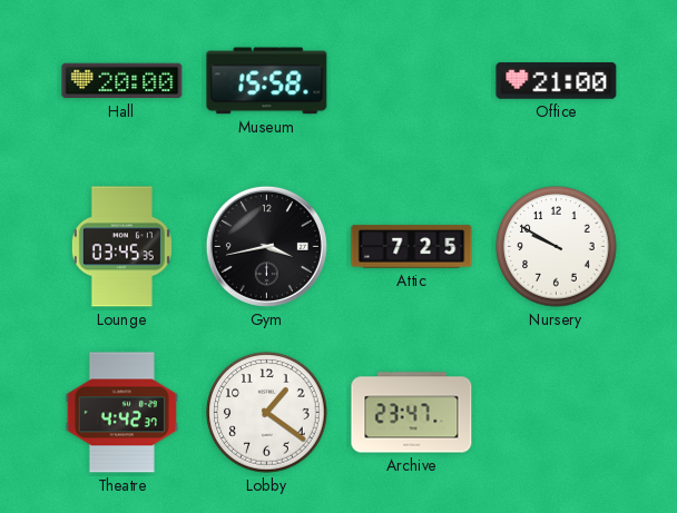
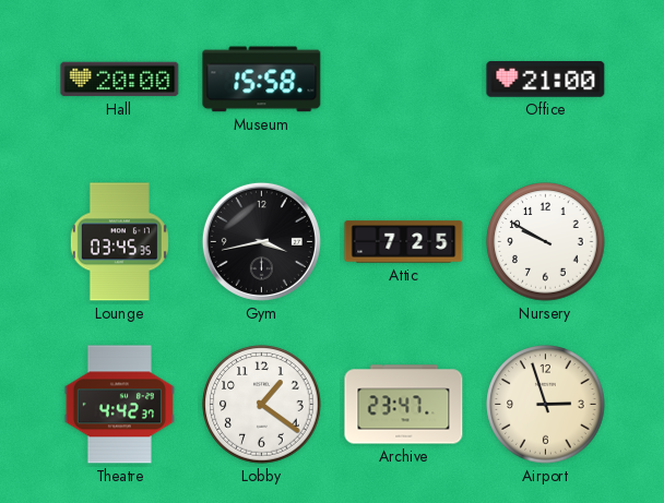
Airport: none -> 2:57 (546, 405)
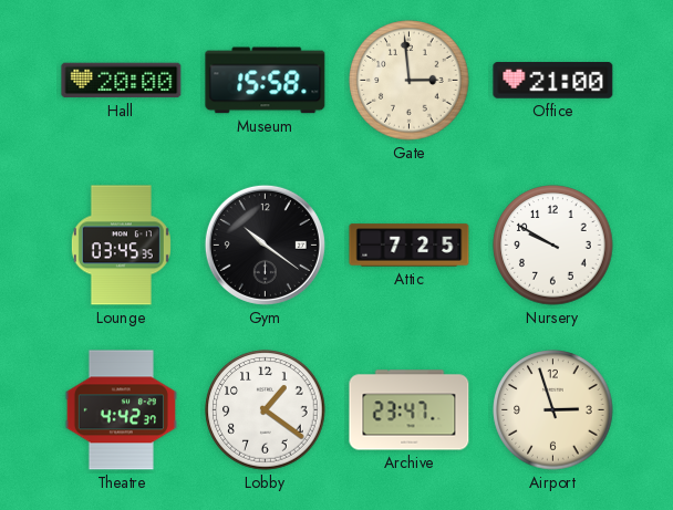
Gate: none -> 2:59 (410, 81)
Gym: 3:43 -> 10:21 (265, 244)
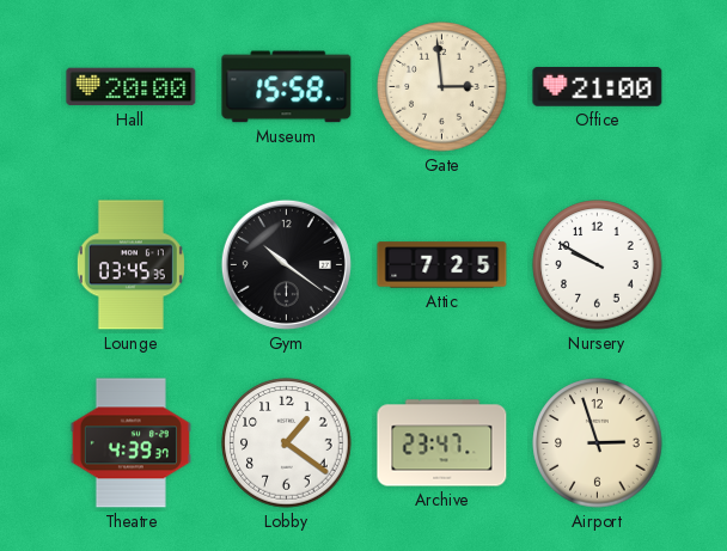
Theatre: 4:42 -> 4:39 (130, 443)
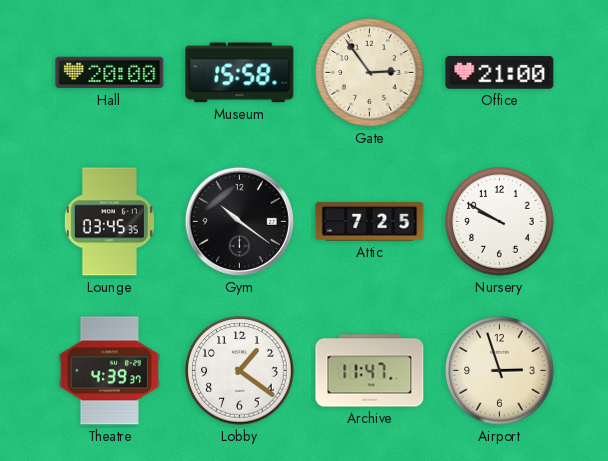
Gate: 2:59 -> 2:54 (370, 73)
Archive: 23:47 -> 11:47 (370, 371)
